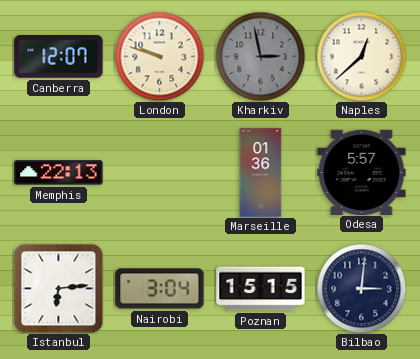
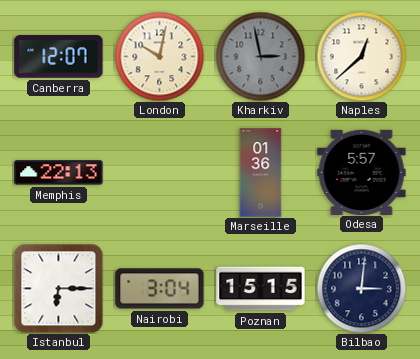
London: 9:48 -> 10:02 (159, 56)
Istanbul: 6:14 -> 6:15 (58, 288)
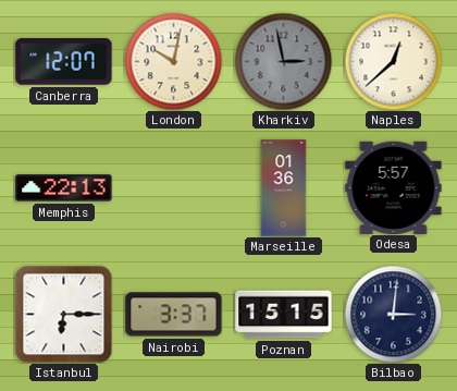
Nairobi: 3:04 -> 3:37 (174, 315)
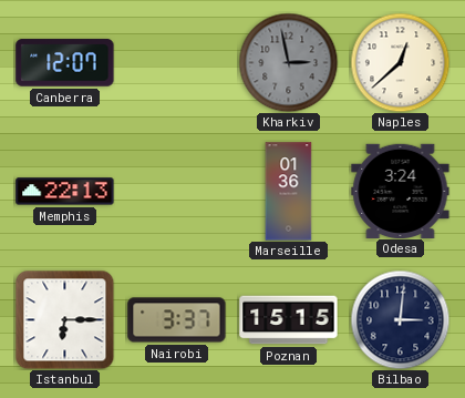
London: 10:02 -> none (173, 61)
Odesa: 5:57 -> 3:24 (401, 191)
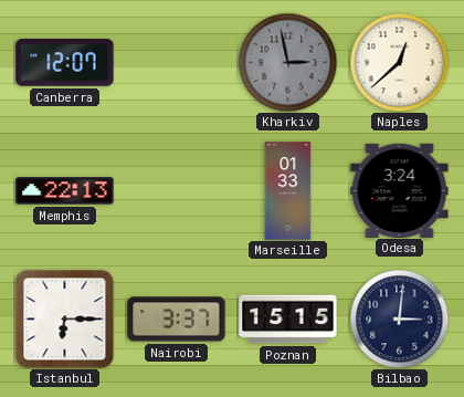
Marseille: 01:36 -> 01:33 (288, 191)
